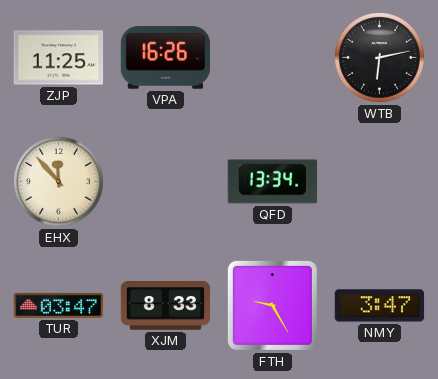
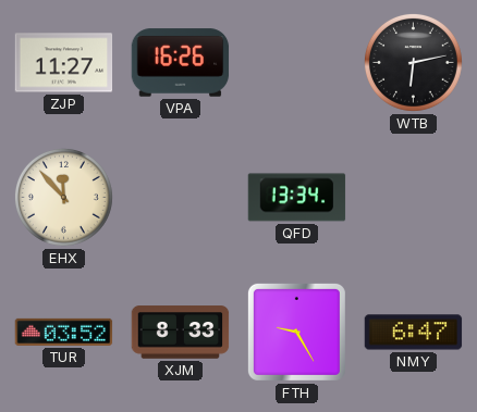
ZJP: 11:25 -> 11:27 (64, 63)
TUR: 03:47 -> 03:52 (64, 332)
NMY: 3:47 -> 6:47 (414, 333)
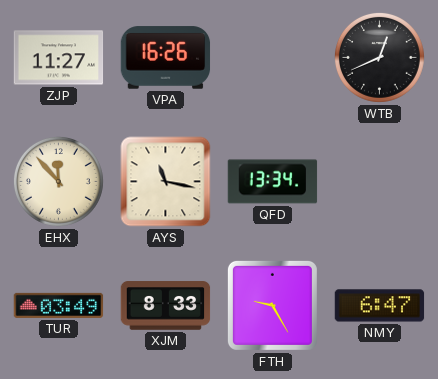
WTB: 6:13 -> 12:41 (379, 57)
AYS: none -> 11:17 (166, 182)
TUR: 03:52 -> 03:49 (59, 305)
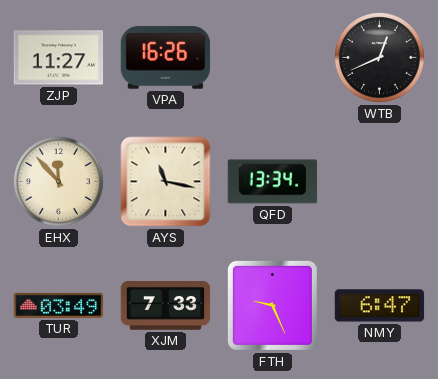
XJM: 8:33 -> 7:33 (166, 306)
FTH: 9:25 -> 9:26 (272, 305)
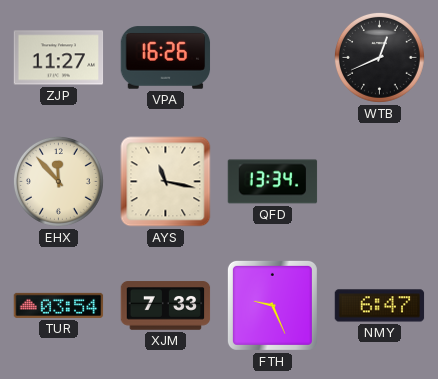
TUR: 03:49 -> 03:54 (59, 305)
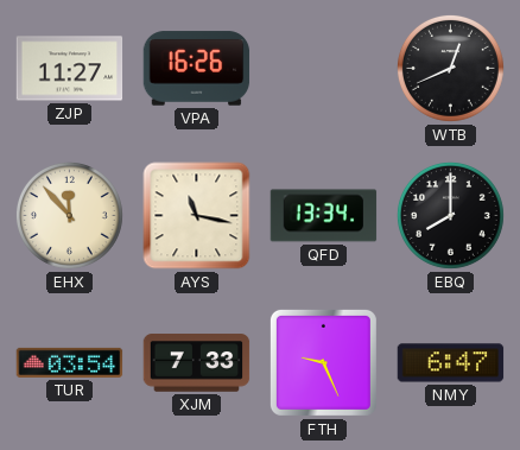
EBQ: none -> 8:00 (450, 215)
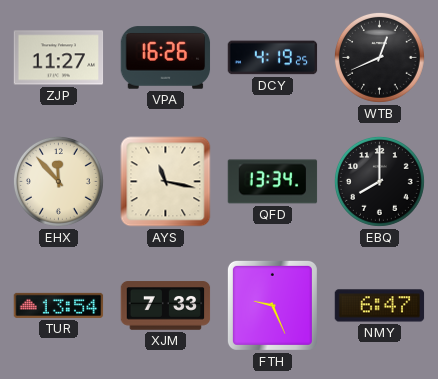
DCY: none -> 4:19 (273, 58)
TUR: 03:54 -> 13:54 (59, 305)
